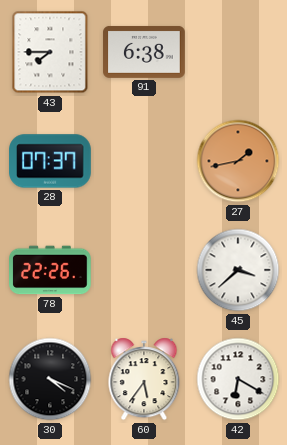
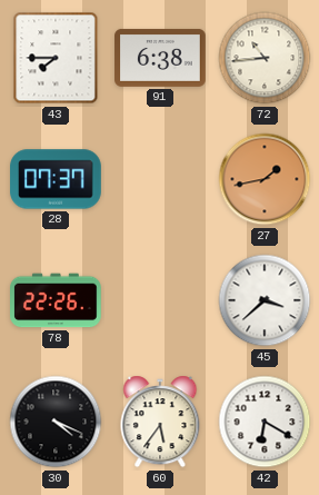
72: none -> 10:44 (265, 58)
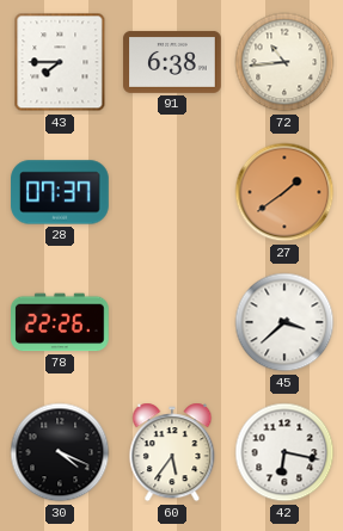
27: 1:43 -> 1:39 (284, 192)
42: 6:20 -> 6:17 (284, 452)
